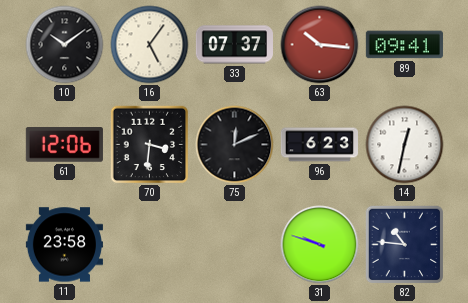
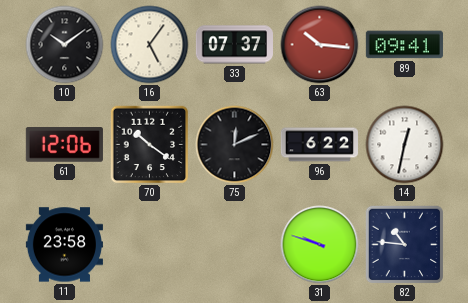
70: 3:31 -> 10:21 (150, 145)
96: 6:23 -> 6:22 (319, 145)
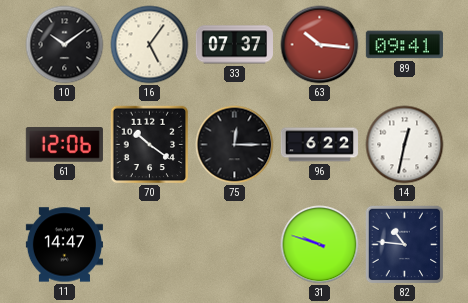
75: 12:11 -> 12:15 (235, 145)
11: 23:58 -> 14:47 (64, 245)
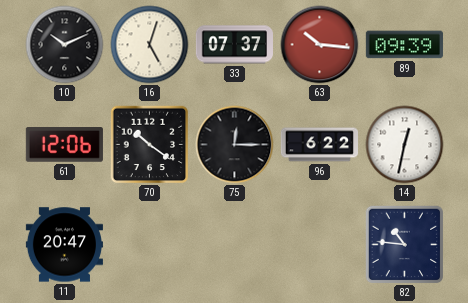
10: 10:09 -> 10:11 (65, 45)
16: 5:06 -> 5:03 (150, 45)
89: 09:41 -> 09:39 (404, 45)
11: 14:47 -> 20:47 (64, 245)
31: 9:48 -> none (320, 245)
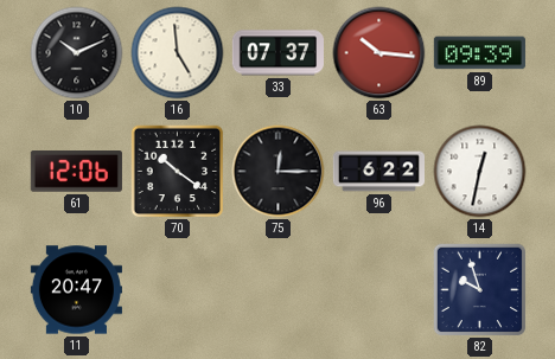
16: 5:03 -> 4:59 (178, 53)
82: 10:46 -> 9:57 (480, 290)
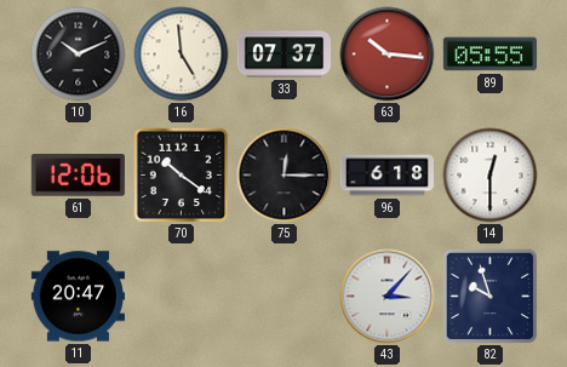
89: 09:39 -> 05:55 (489, 55)
96: 6:22 -> 6:18 (386, 176)
14: 12:32 -> 12:30 (491, 176)
43: none -> 3:07 (388, 297)
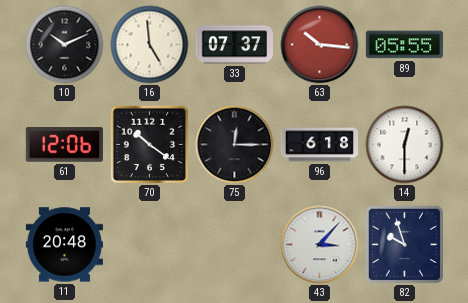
11: 20:47 -> 20:48 (64, 245)
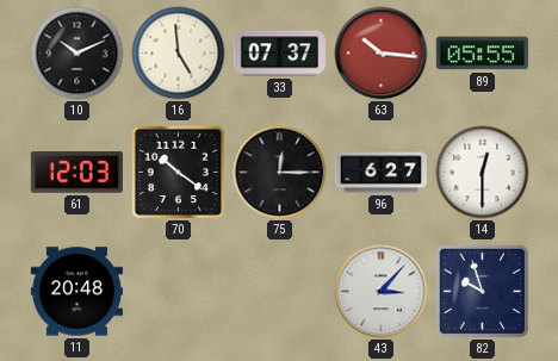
61: 12:06 -> 12:03 (76, 173)
96: 6:18 -> 6:27 (380, 173)
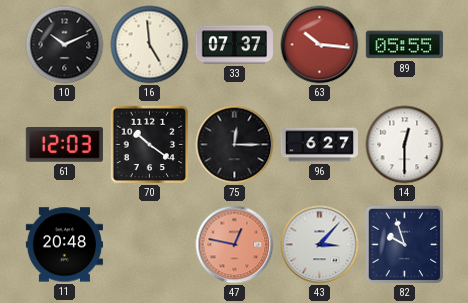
47: none -> 12:47 (235, 245)
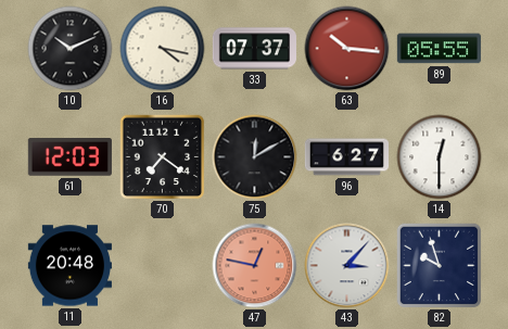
16: 4:59 -> 4:17 (163, 49)
70: 10:21 -> 7:21 (163, 157)
75: 12:15 -> 12:10 (255, 157)
